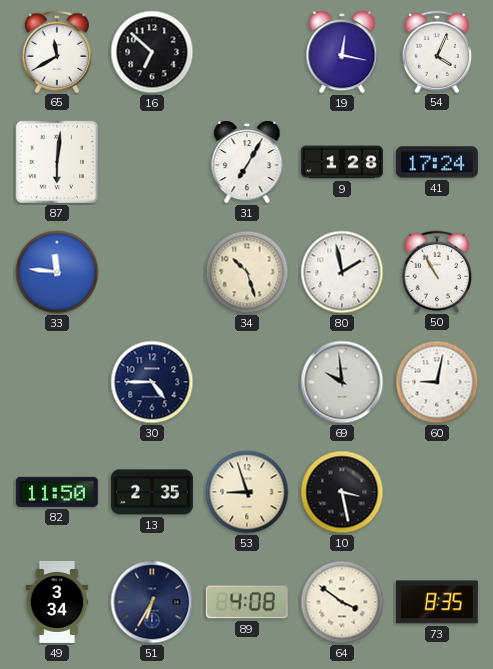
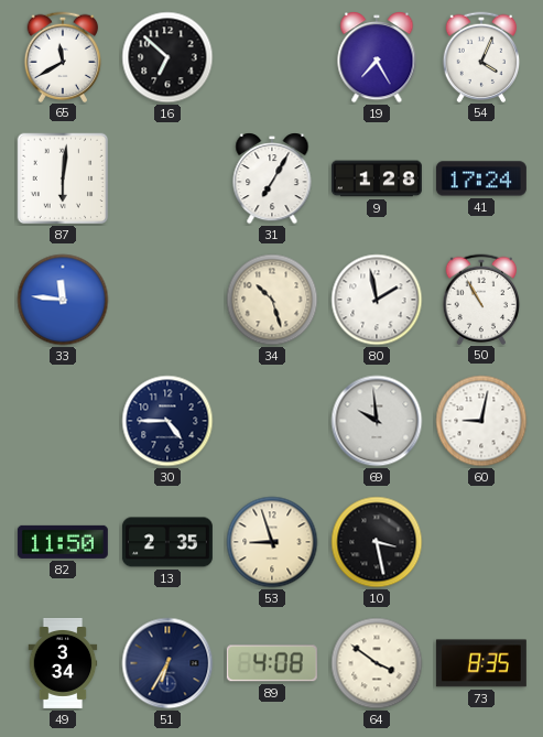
19: 12:17 -> 7:25 (377, 57)
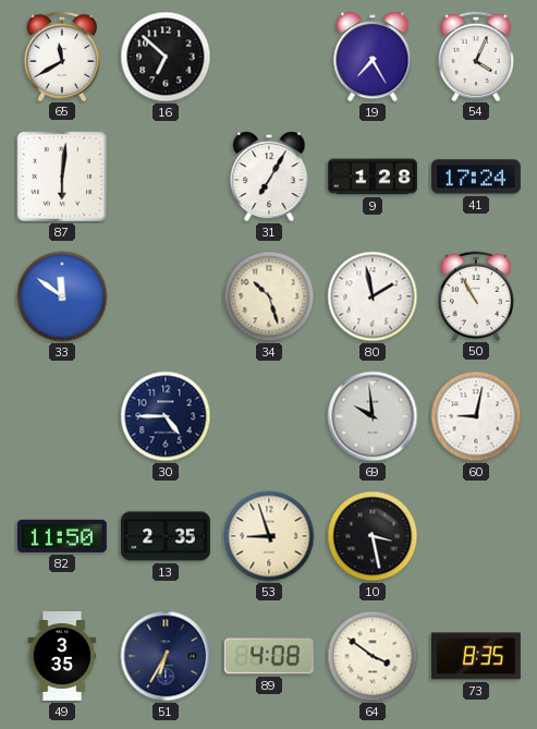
33: 11:46 -> 11:51 (62, 296)
49: 3:34 -> 3:35 (62, 656)
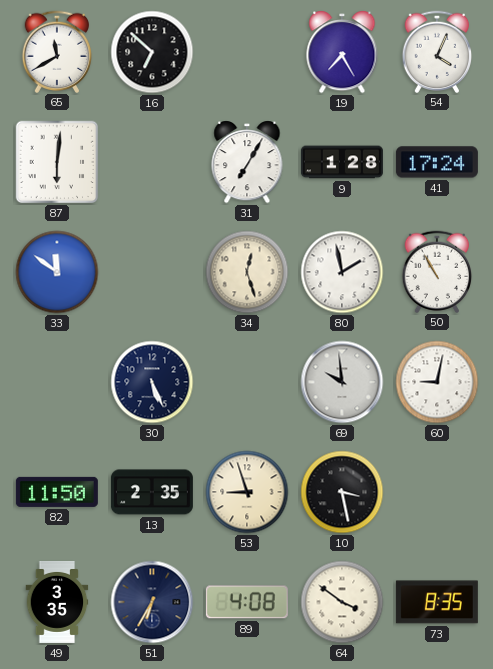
34: 10:27 -> 12:27 (247, 272)
30: 4:45 -> 5:26 (152, 382)
